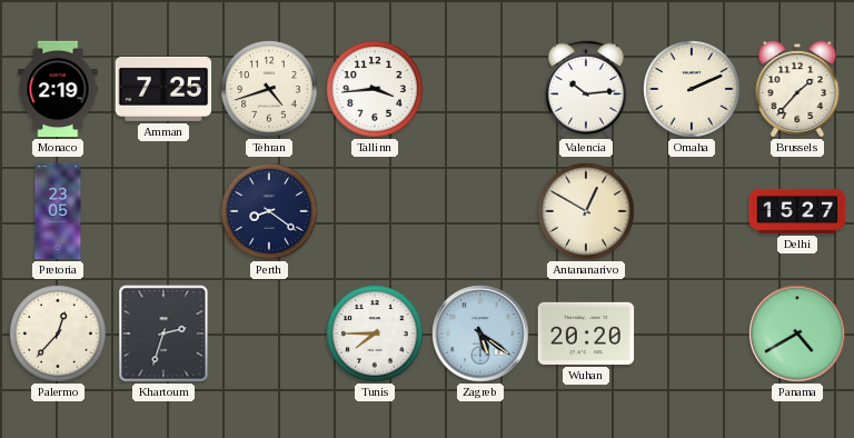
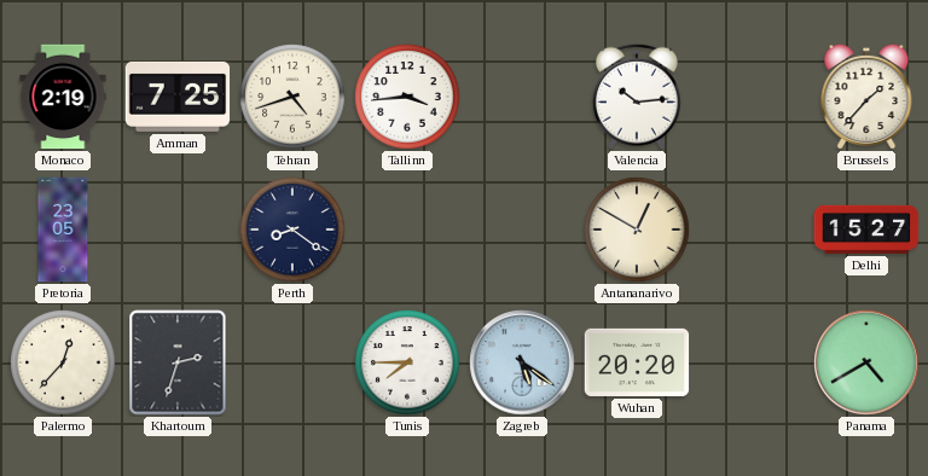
Omaha: 2:11 -> none (692, 89)
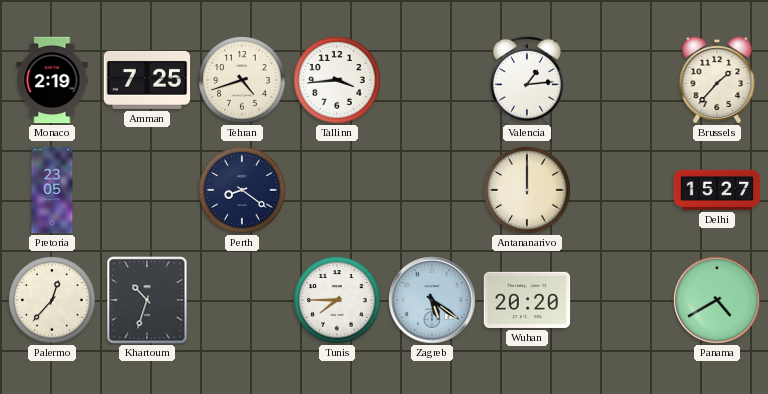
Valencia: 10:14 -> 1:14 (527, 80)
Antananarivo: 12:50 -> 12:00 (527, 190)
Khartoum: 2:33 -> 10:33 (147, 300)
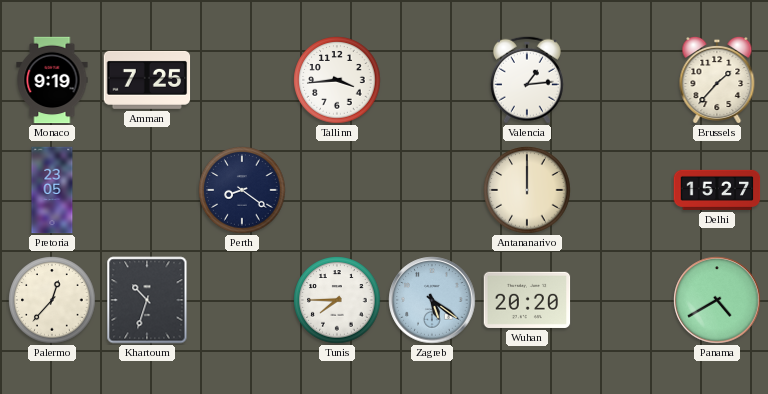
Monaco: 2:19 -> 9:19 (52, 80)
Tehran: 4:42 -> none (242, 80)
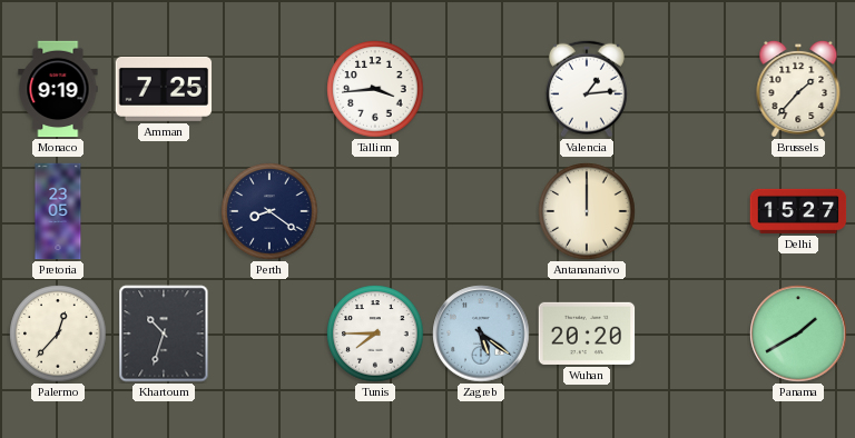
Panama: 4:40 -> 1:40 (798, 334)
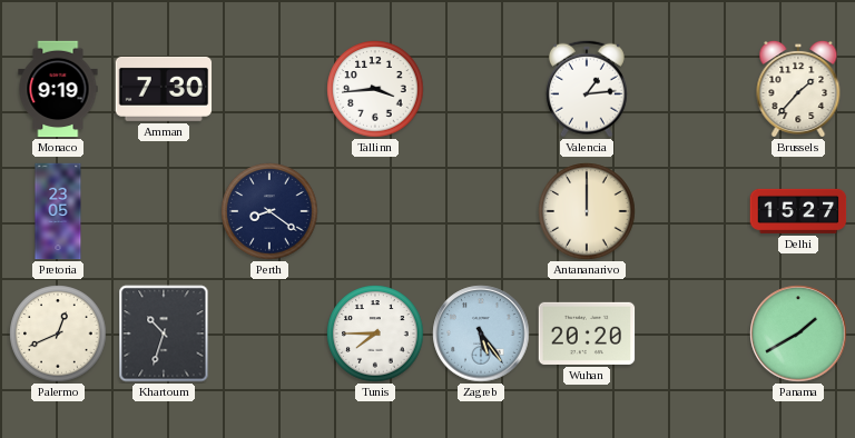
Amman: 7:25 -> 7:30 (164, 89)
Palermo: 12:37 -> 12:41 (58, 334)
Zagreb: 5:21 -> 5:24 (481, 334)
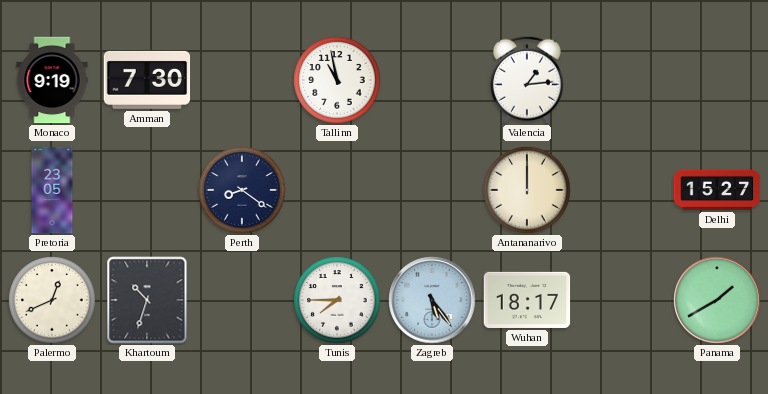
Tallinn: 3:44 -> 10:58 (337, 80)
Brussels: 1:37 -> none (798, 89)
Wuhan: 20:20 -> 18:17 (527, 300)
